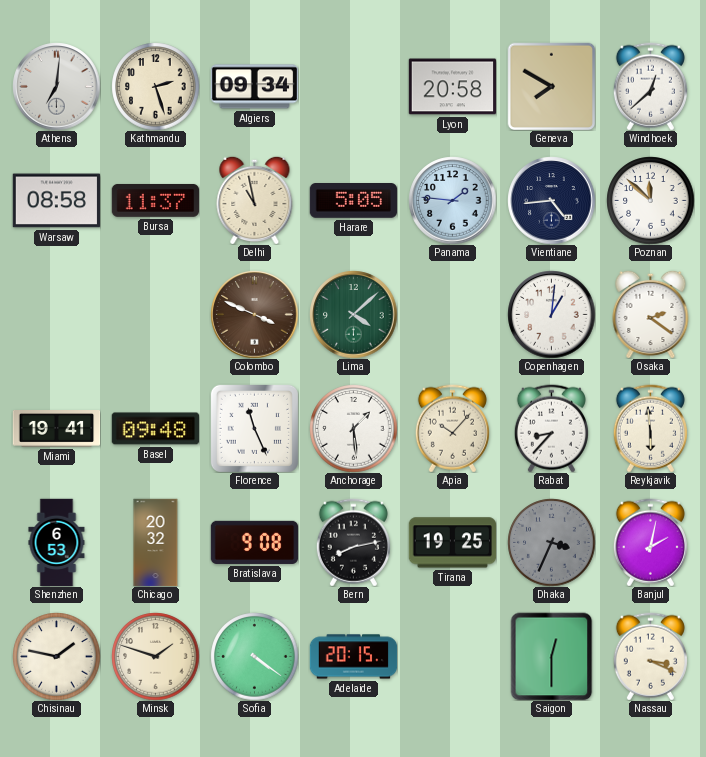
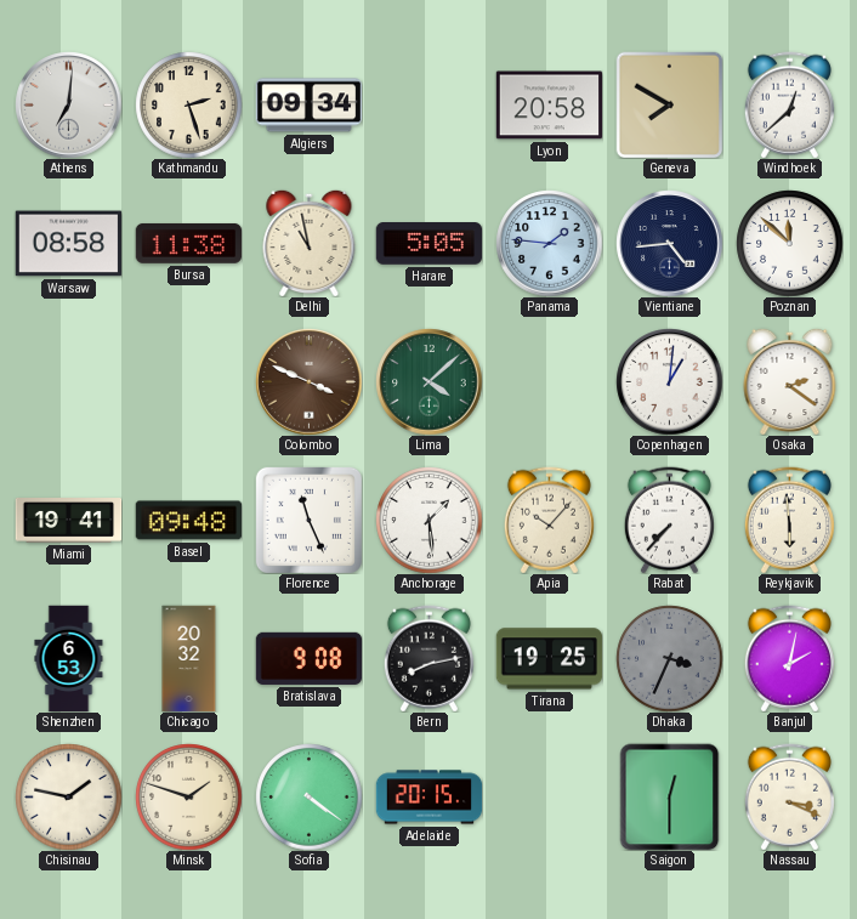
Bursa: 11:37 -> 11:38 (188, 243)
Rabat: 8:37 -> 7:37 (669, 520)
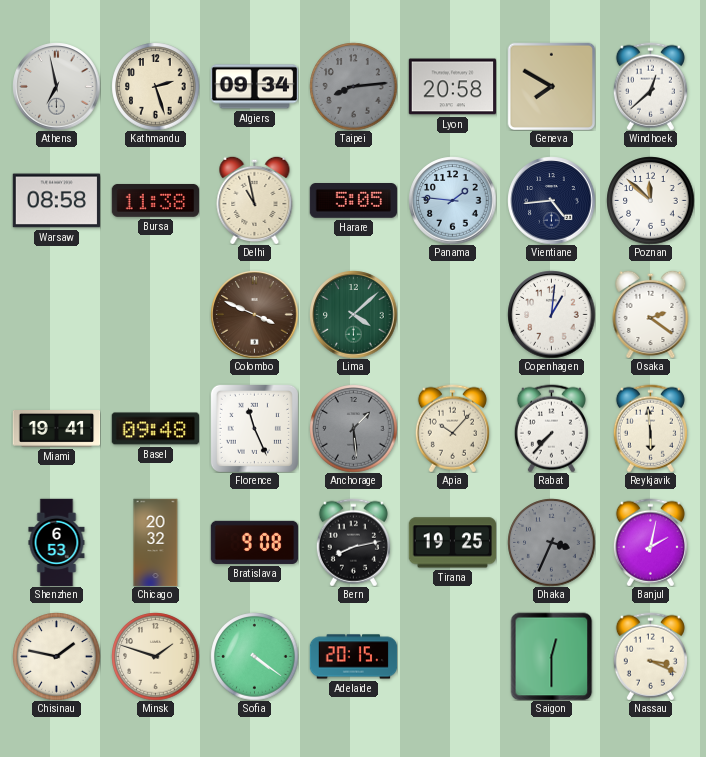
Athens: 7:01 -> 6:58 (56, 86)
Taipei: none -> 8:14 (353, 86)
Anchorage dial: white -> grey (353, 428)
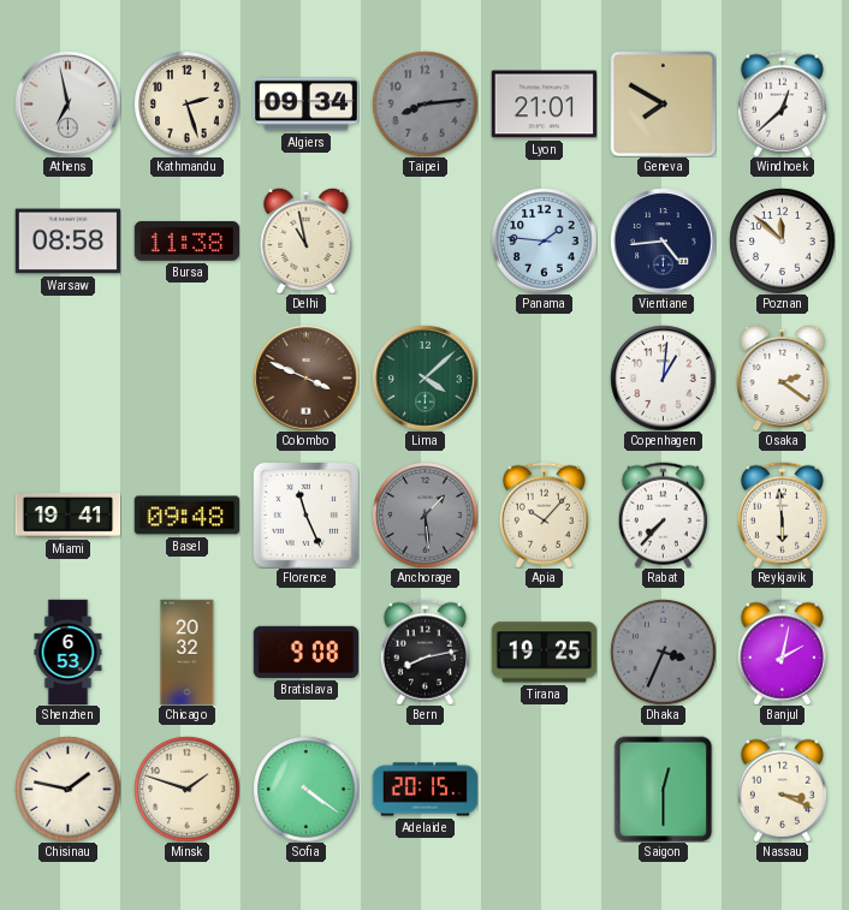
Lyon: 20:58 -> 21:01 (544, 105)
Harare: 5:05 -> none (353, 201)
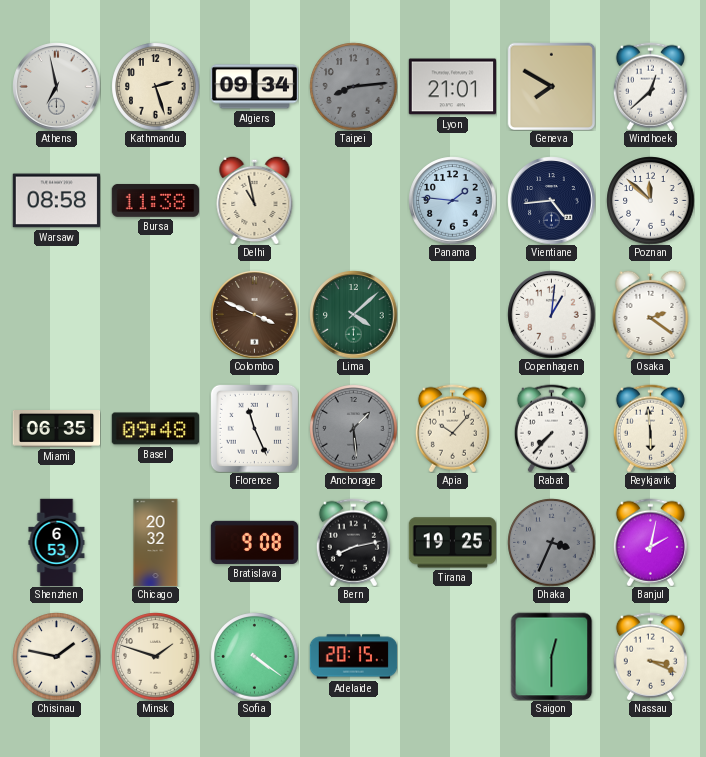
Miami: 19:41 -> 06:35 (56, 429)
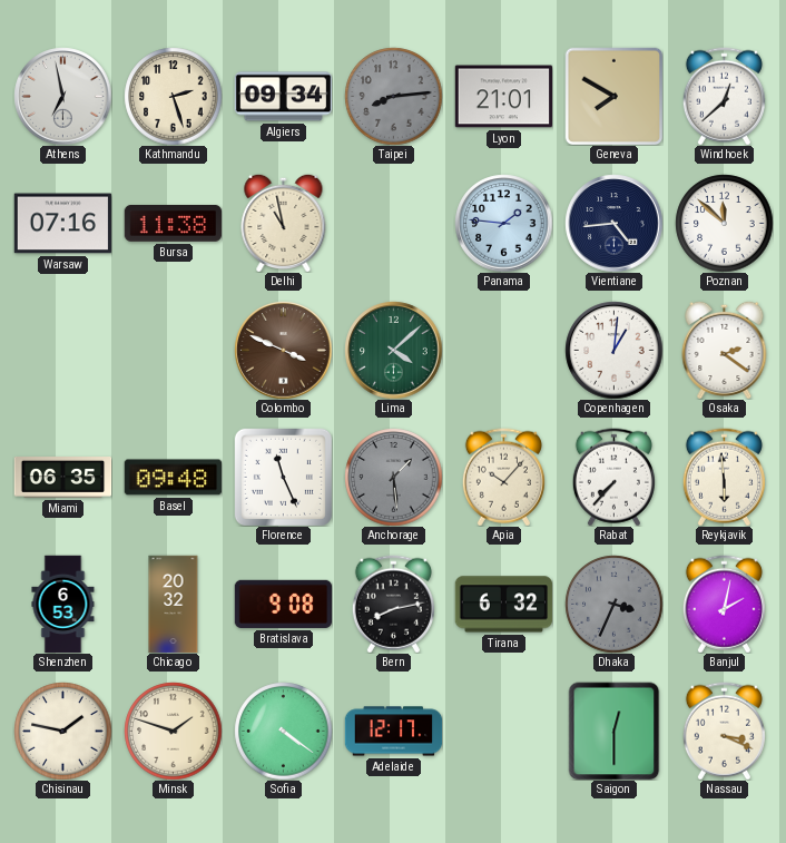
Warsaw: 08:58 -> 07:16 (62, 224)
Tirana: 19:25 -> 6:32 (503, 605)
Adelaide: 20:15 -> 12:17 (393, 732)
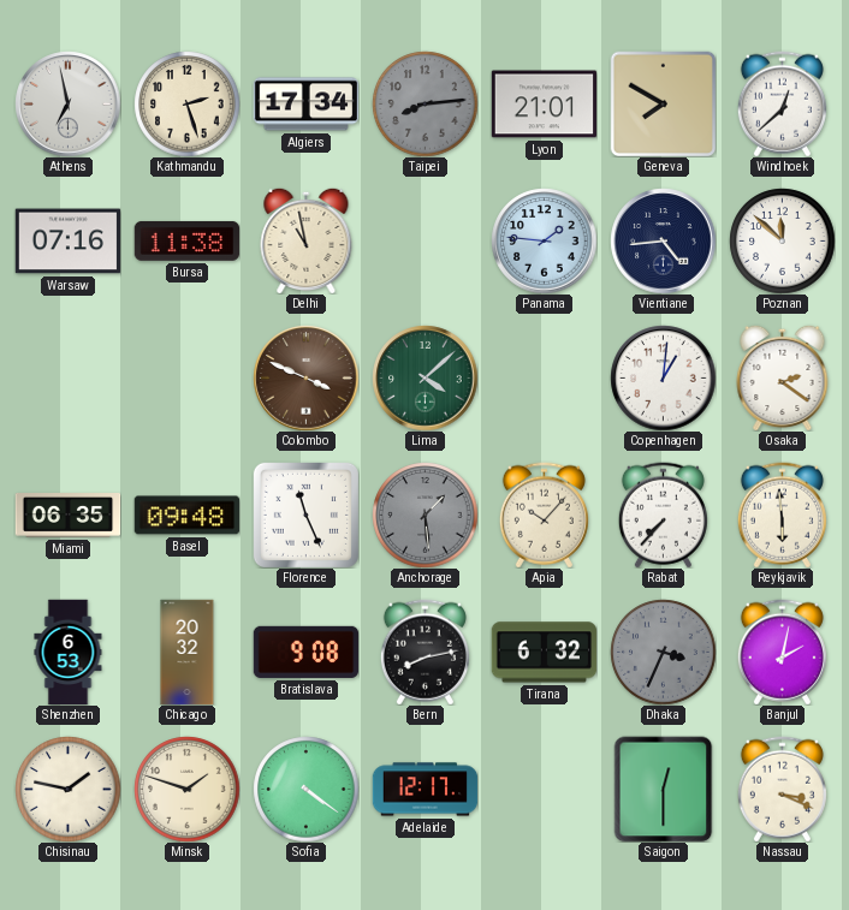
Algiers: 09:34 -> 17:34 (305, 105)
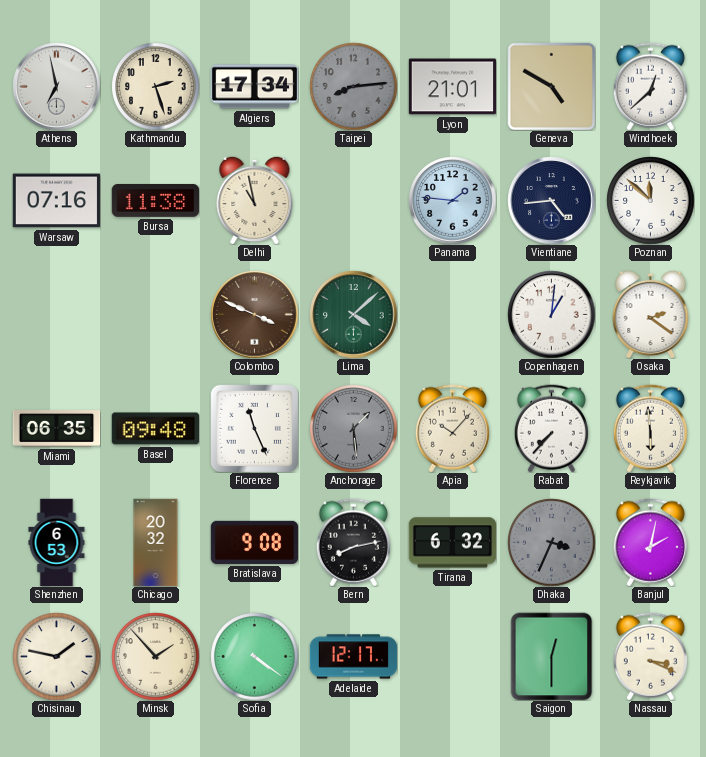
Geneva: 7:50 -> 4:50 (551, 86)
Minsk: 1:48 -> 1:53 (155, 656)
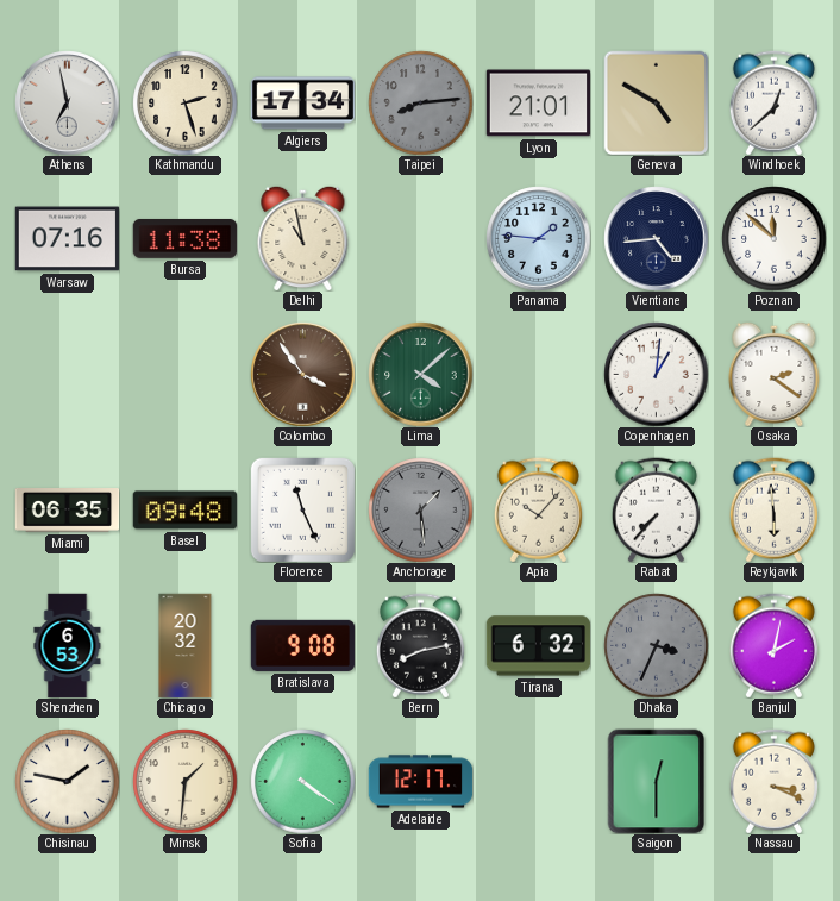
Colombo: 3:49 -> 3:54 (302, 374)
Minsk: 1:53 -> 1:31 (184, 781)
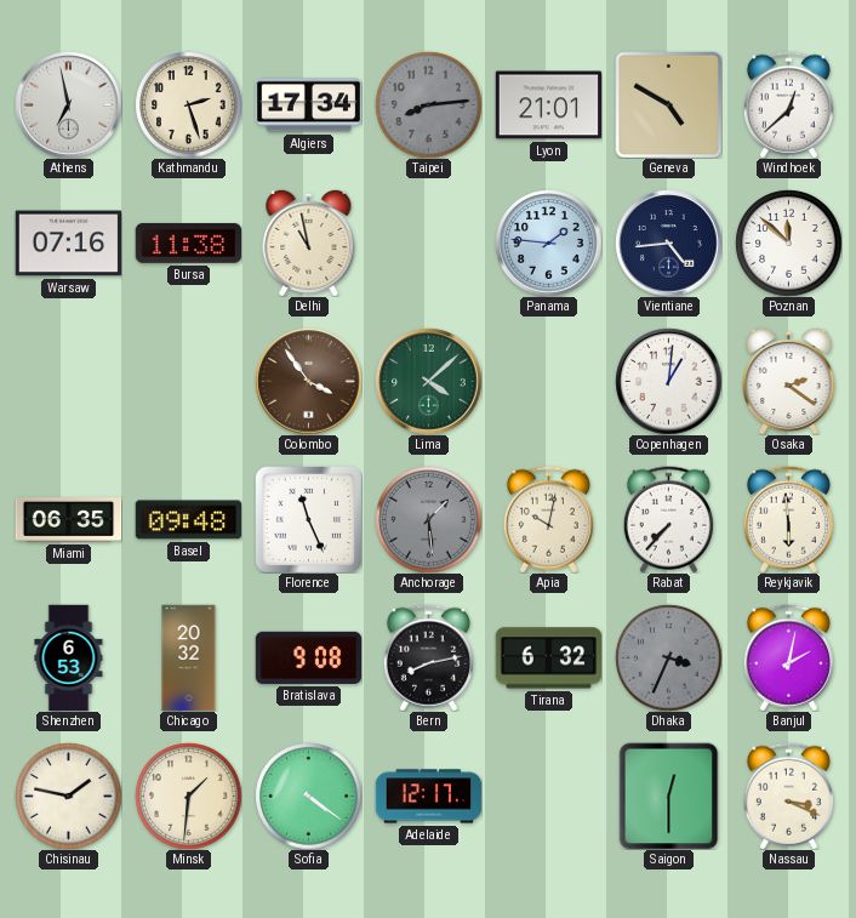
Apia: 10:07 -> 10:02 (548, 519)
